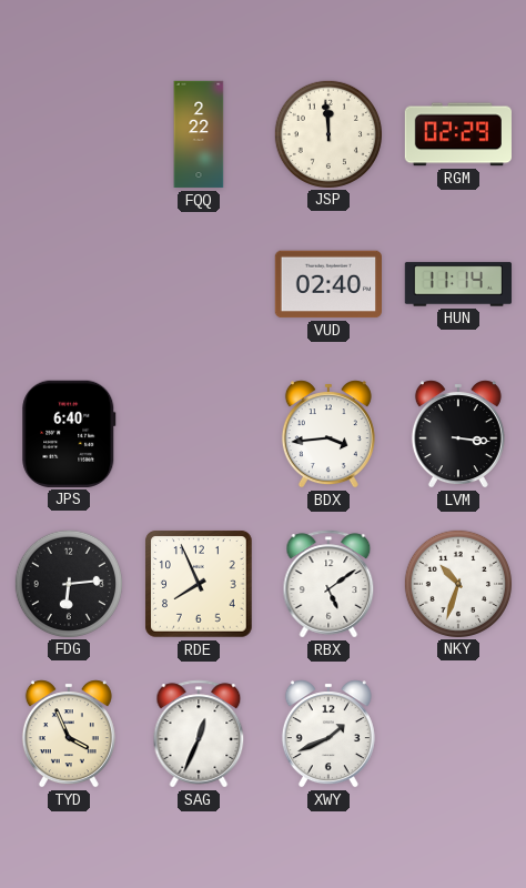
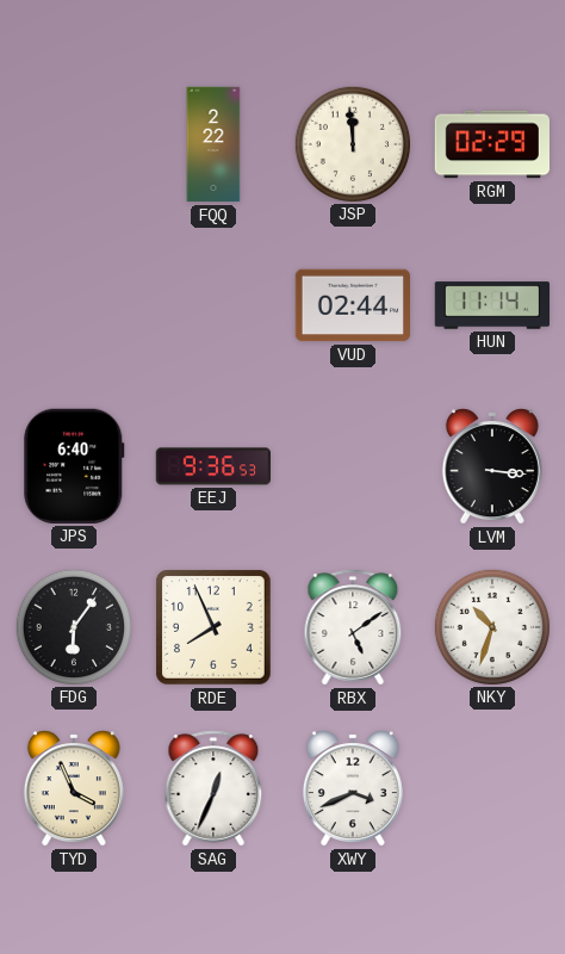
VUD: 02:40 -> 02:44 (352, 305)
EEJ: none -> 9:36 (212, 466)
BDX: 3:44 -> none (328, 434)
FDG: 6:14 -> 6:06 (73, 626)
XWY: 1:41 -> 3:41 (353, 788)
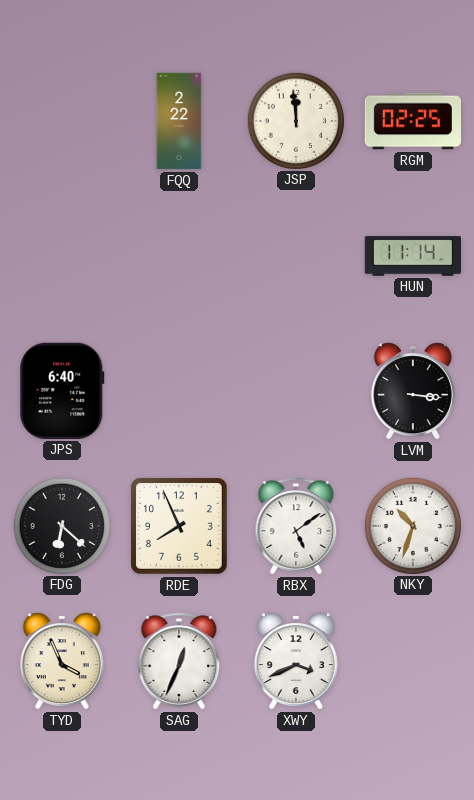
RGM: 02:29 -> 02:25 (412, 121)
VUD: 02:44 -> none (352, 305)
EEJ: 9:36 -> none (212, 466)
FDG: 6:06 -> 6:22 (61, 525)
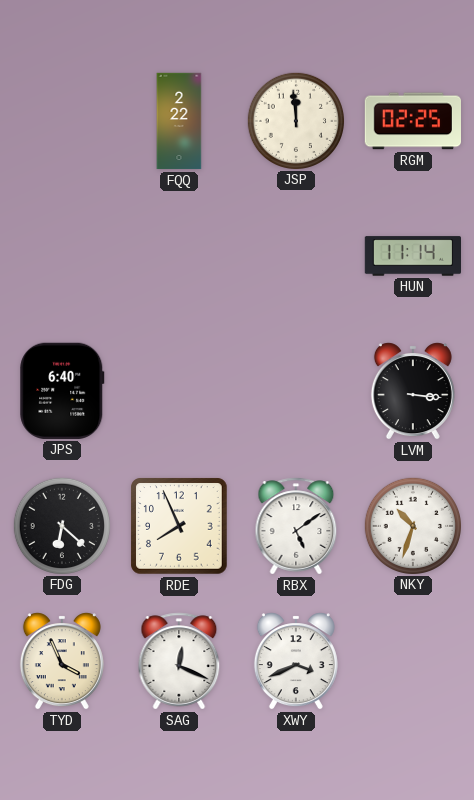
SAG: 12:34 -> 12:19 (179, 661)
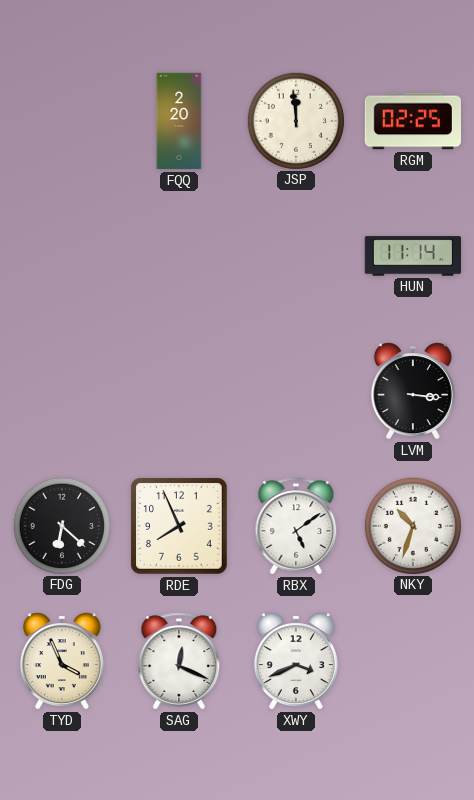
FQQ: 2:22 -> 2:20 (179, 121)
JPS: 6:40 -> none (62, 391)
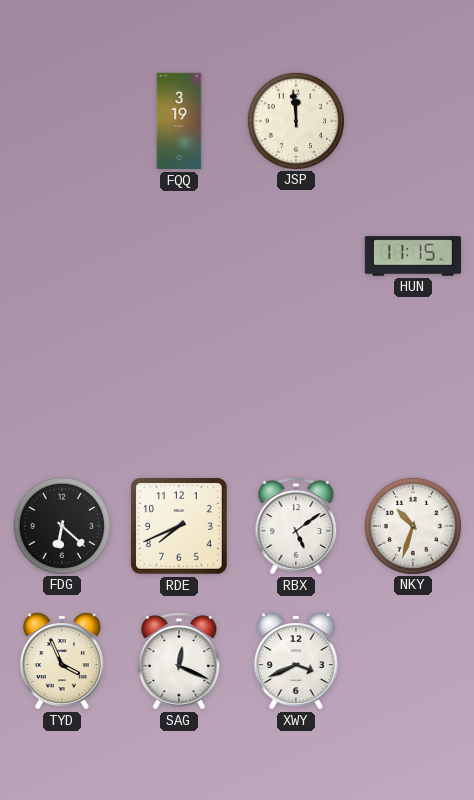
FQQ: 2:20 -> 3:19 (179, 121)
RGM: 02:25 -> none (412, 121)
HUN: 11:14 -> 11:15 (412, 256)
LVM: 3:16 -> none (413, 391)
RDE: 7:56 -> 7:41 (179, 526)
